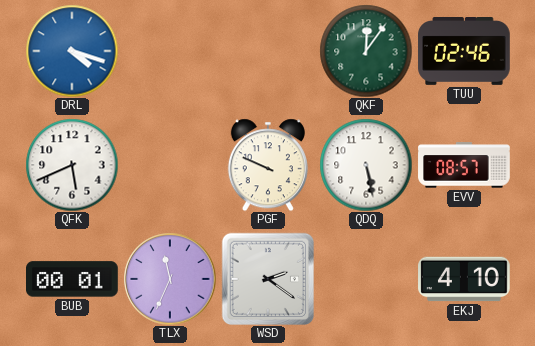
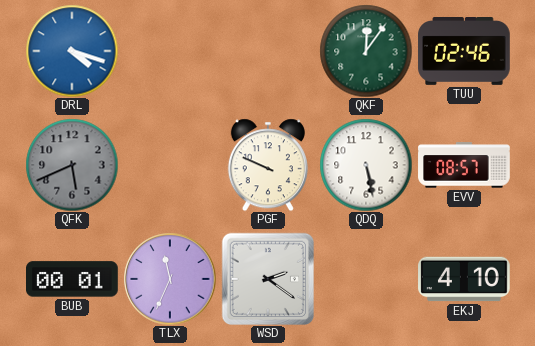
QFK dial: white -> grey (72, 165)
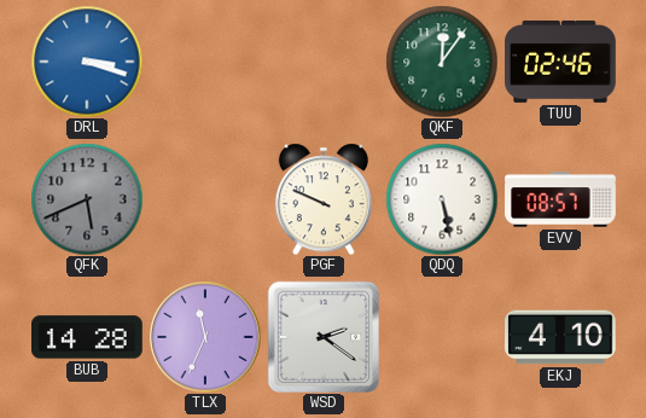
DRL: 4:18 -> 3:18 (87, 62)
BUB: 00:01 -> 14:28 (88, 337)
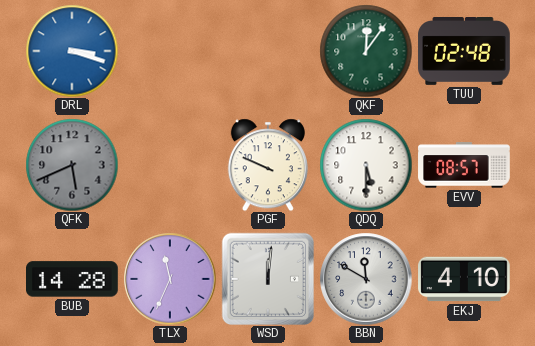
TUU: 02:46 -> 02:48 (464, 52)
QDQ: 5:28 -> 5:30 (366, 165)
WSD: 2:21 -> 12:01 (267, 278)
BBN: none -> 11:50 (366, 279)
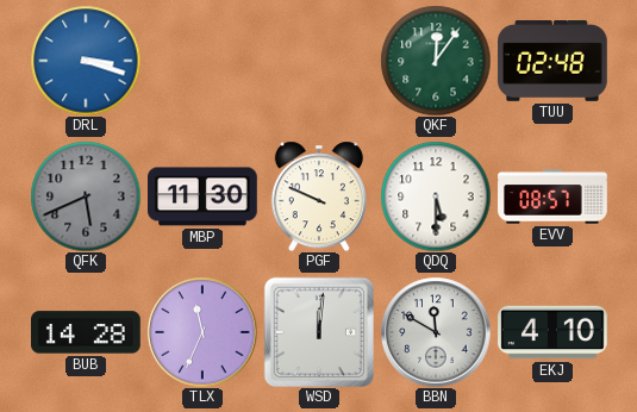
MBP: none -> 11:30 (202, 196)
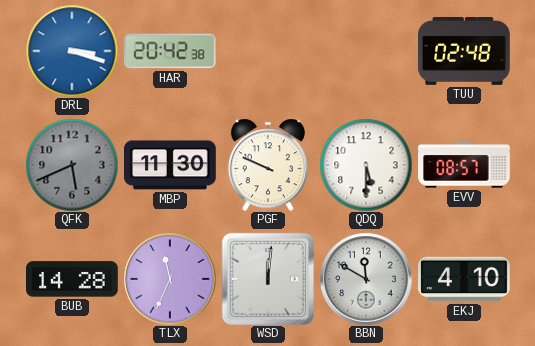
HAR: none -> 20:42 (171, 51)
QKF: 12:06 -> none (436, 61)
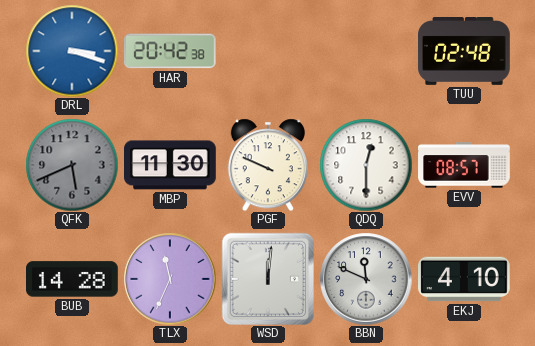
QDQ: 5:30 -> 12:30 (366, 165)
BBN: 11:50 -> 11:49 (366, 279)
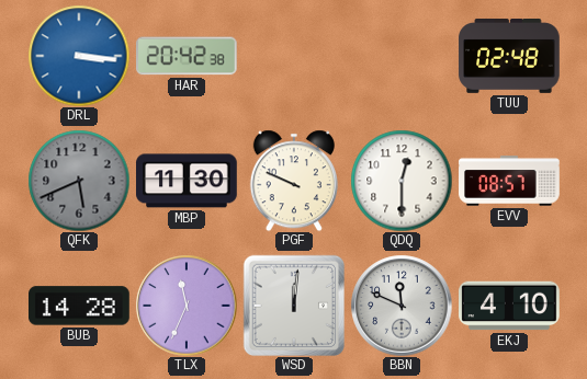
DRL: 3:18 -> 3:16 (79, 56)
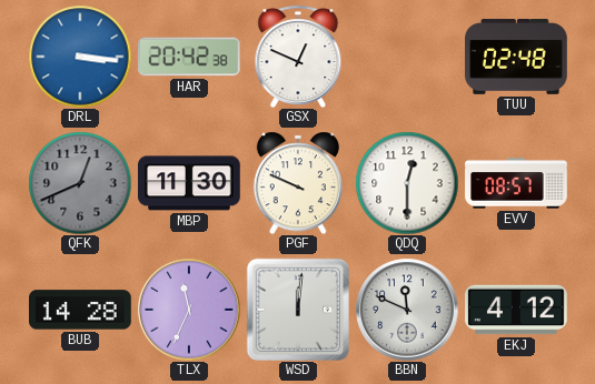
GSX: none -> 12:49 (298, 57)
QFK: 5:41 -> 12:41 (80, 183)
EKJ: 4:10 -> 4:12 (516, 310)
